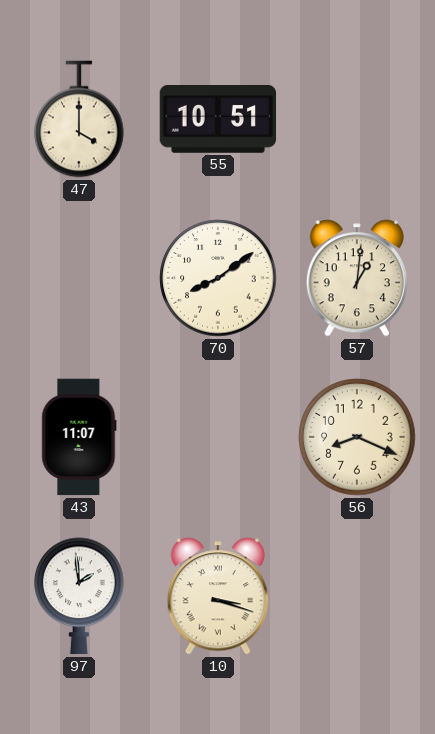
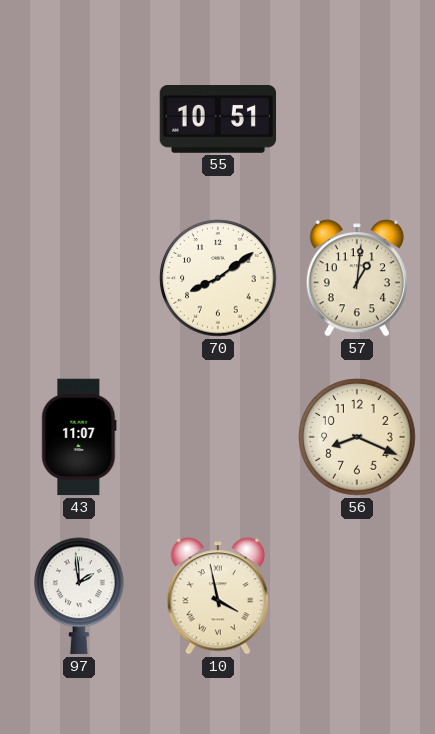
47: 4:00 -> none (79, 119)
10: 3:18 -> 3:58 (218, 596)
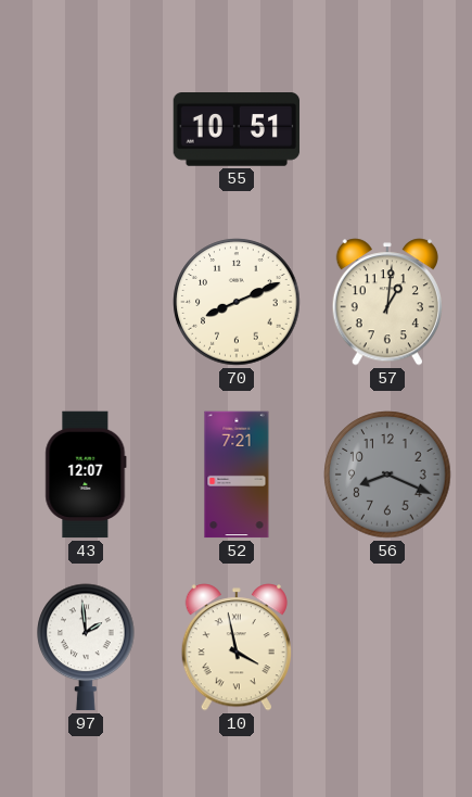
70: 8:09 -> 8:11 (237, 302)
43: 11:07 -> 12:07 (86, 475)
52: none -> 7:21 (237, 475)
56 dial: cream -> grey (387, 475)
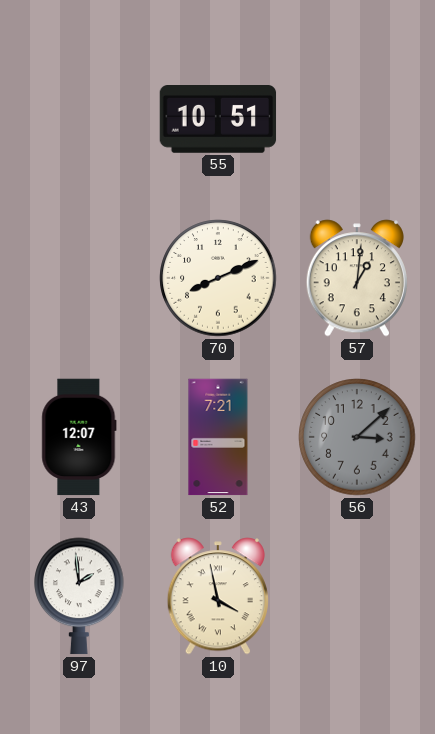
56: 8:19 -> 3:08 (357, 437)
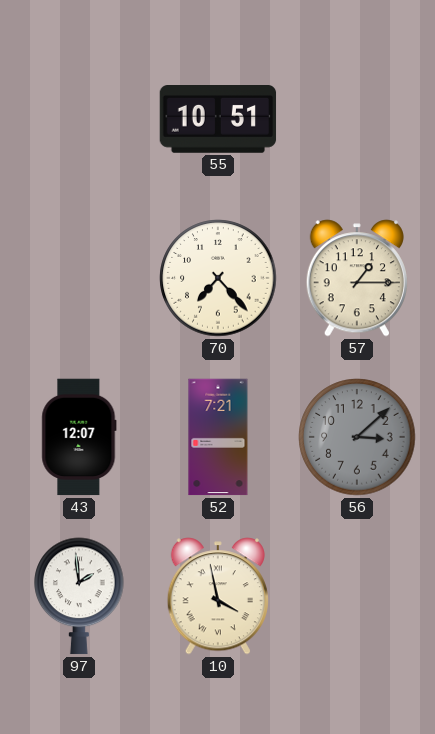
70: 8:11 -> 7:23 (218, 278)
57: 1:01 -> 1:15 (357, 278)
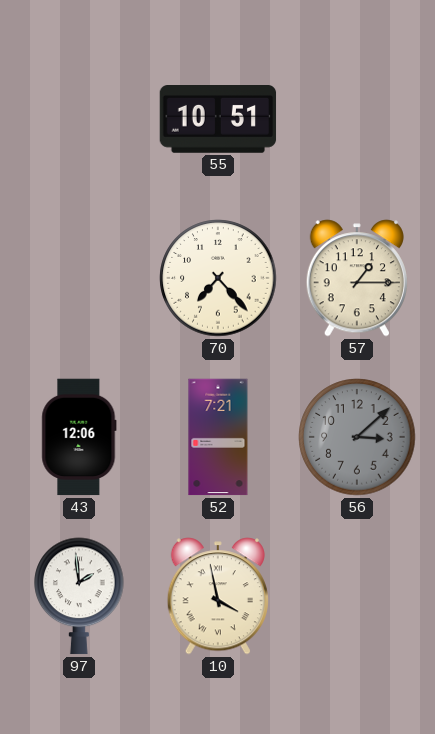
43: 12:07 -> 12:06 (79, 437)
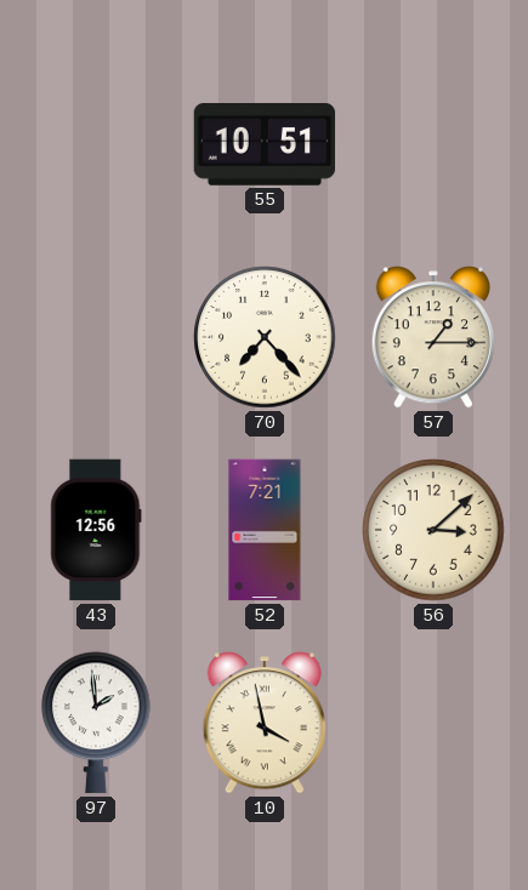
43: 12:06 -> 12:56 (96, 530)
56 dial: grey -> cream (433, 530)
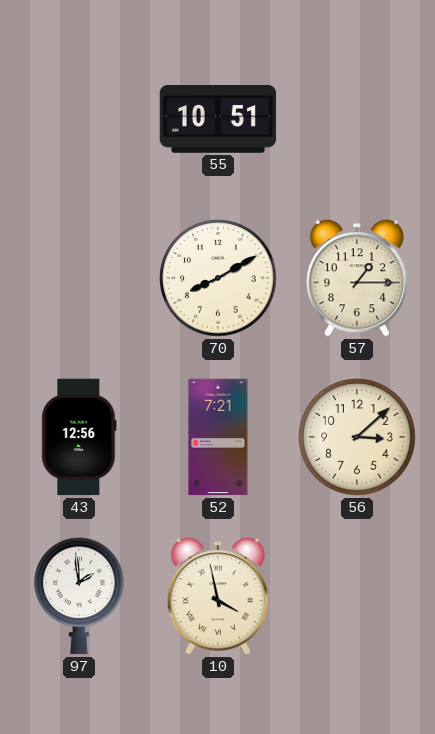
70: 7:23 -> 8:10 (218, 278)
